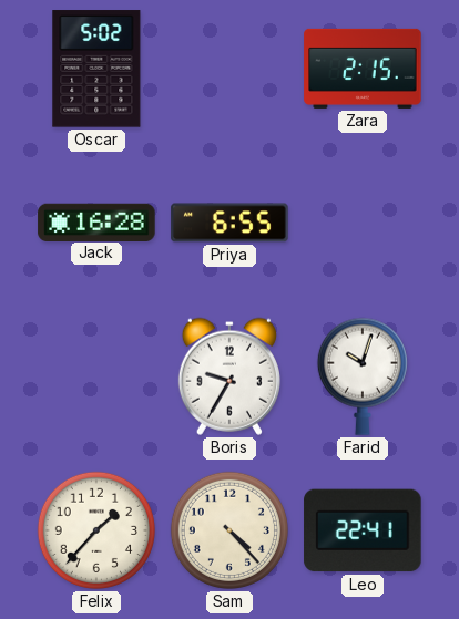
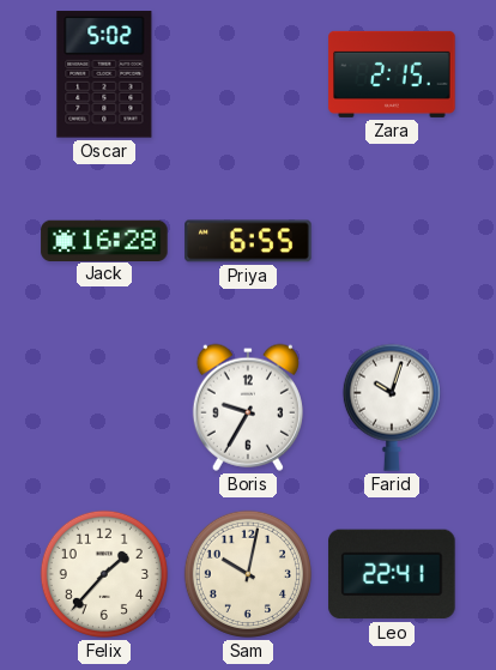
Sam: 4:23 -> 10:02 (248, 574)
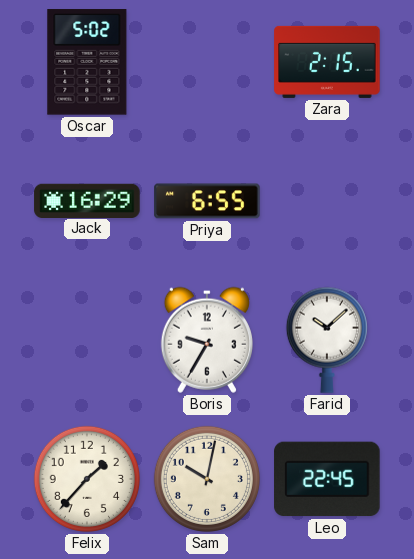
Jack: 16:28 -> 16:29 (87, 200)
Farid: 10:03 -> 10:08 (327, 340)
Leo: 22:41 -> 22:45 (327, 479)
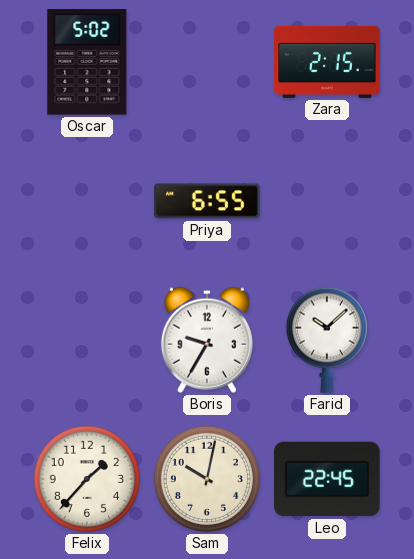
Jack: 16:29 -> none (87, 200)
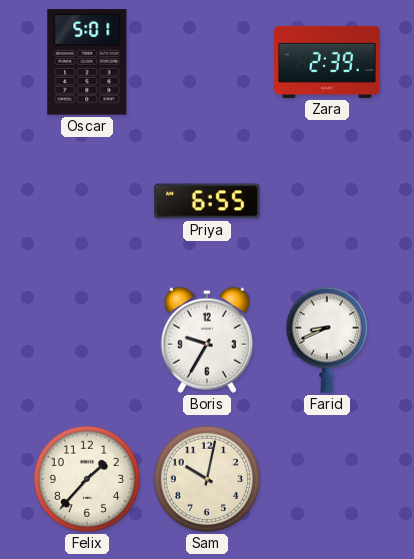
Oscar: 5:02 -> 5:01 (87, 62)
Zara: 2:15 -> 2:39 (327, 62)
Farid: 10:08 -> 8:41 (327, 340)
Leo: 22:45 -> none (327, 479)
